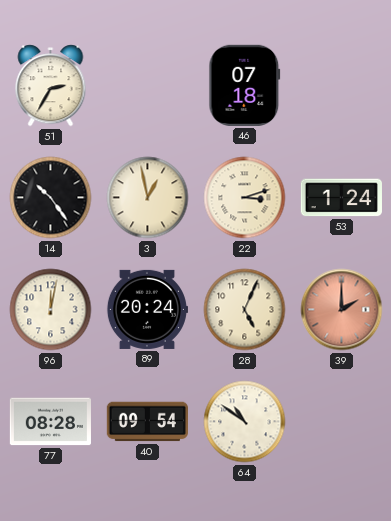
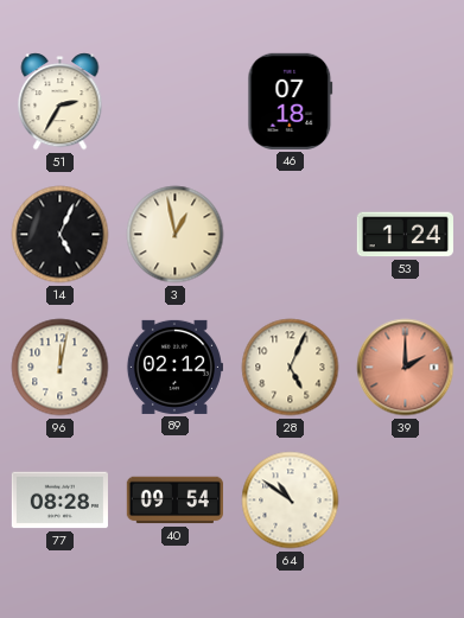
14: 10:24 -> 5:04 (61, 235)
22: 3:12 -> none (245, 198)
89: 20:24 -> 02:12 (174, 367)
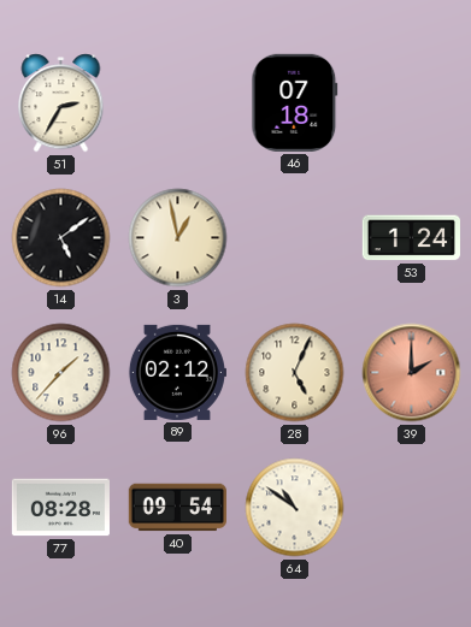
14: 5:04 -> 5:09 (61, 238)
96: 12:02 -> 1:37 (61, 373)
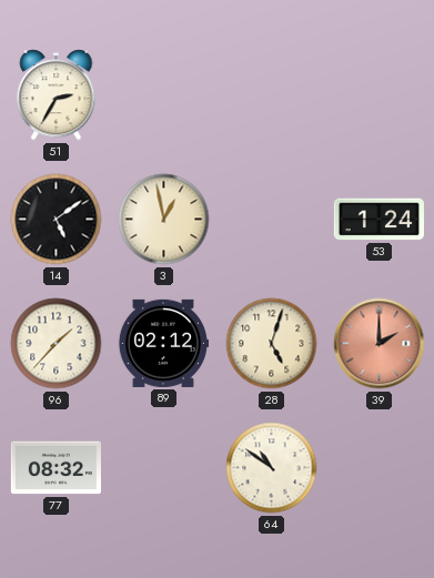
46: 07:18 -> none (295, 102)
28: 5:04 -> 5:03 (272, 344)
77: 08:28 -> 08:32 (55, 468)
40: 09:54 -> none (177, 508)
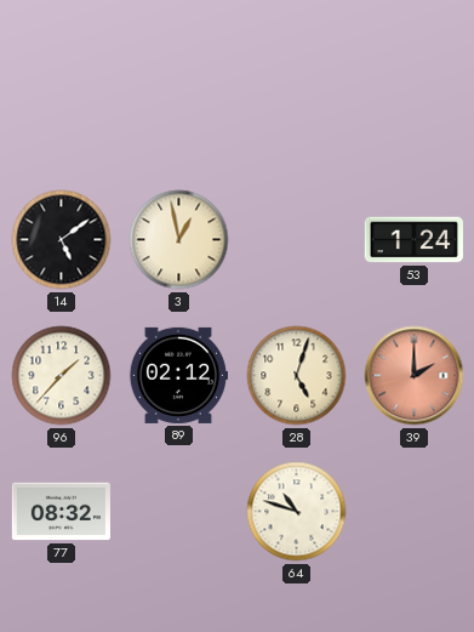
51: 2:35 -> none (57, 95)
64: 10:51 -> 10:48 (297, 512)
